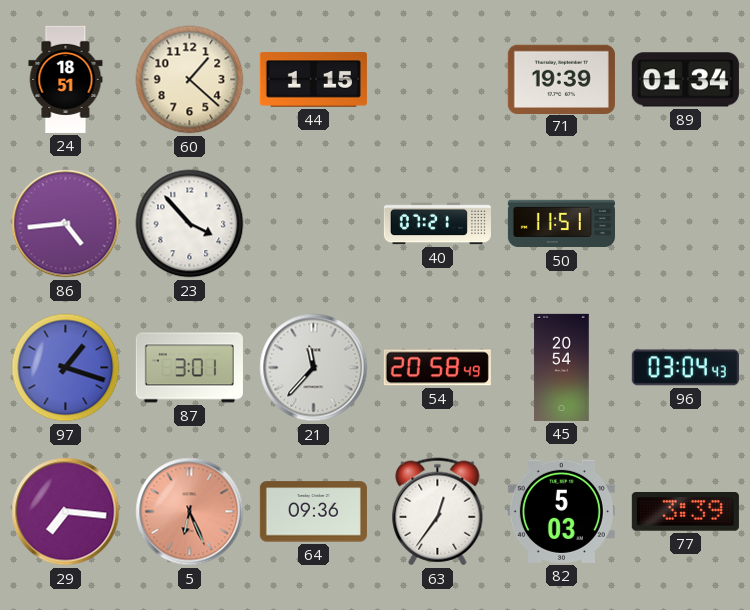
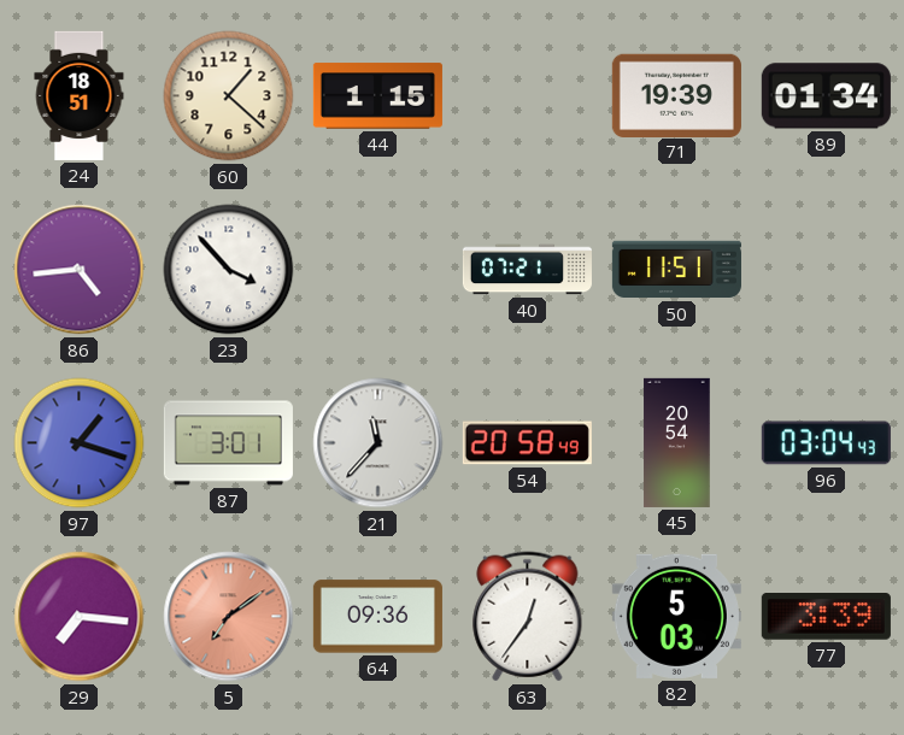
5: 6:26 -> 7:09 (229, 617)
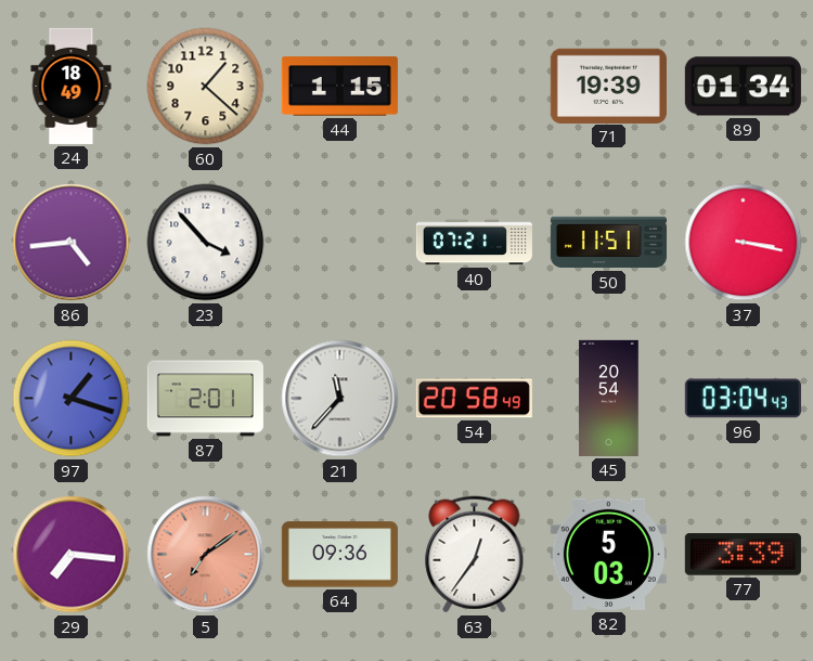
24: 18:51 -> 18:49 (72, 86)
37: none -> 3:17 (744, 243)
87: 3:01 -> 2:01 (205, 399)
